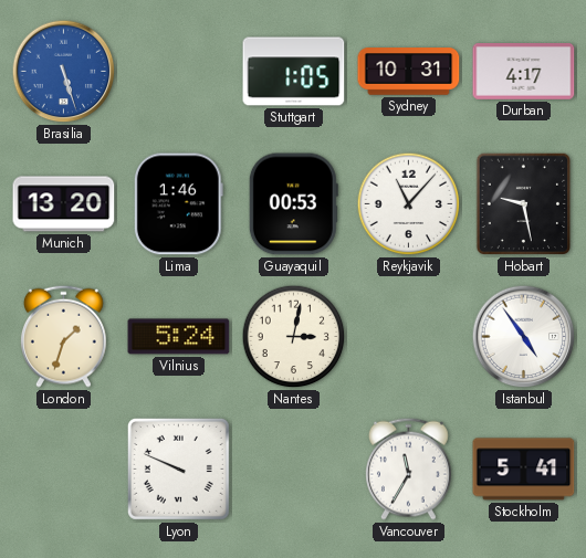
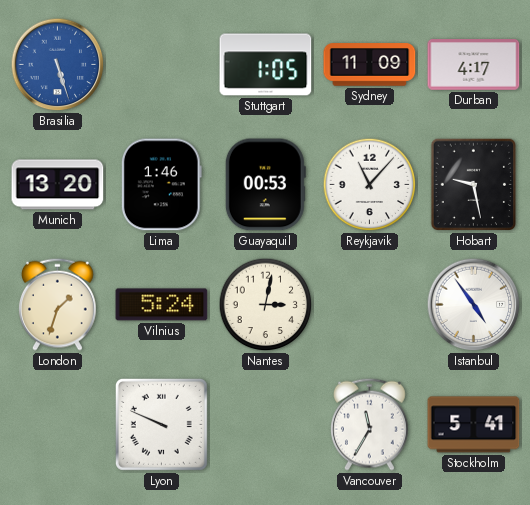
Sydney: 10:31 -> 11:09 (370, 65)
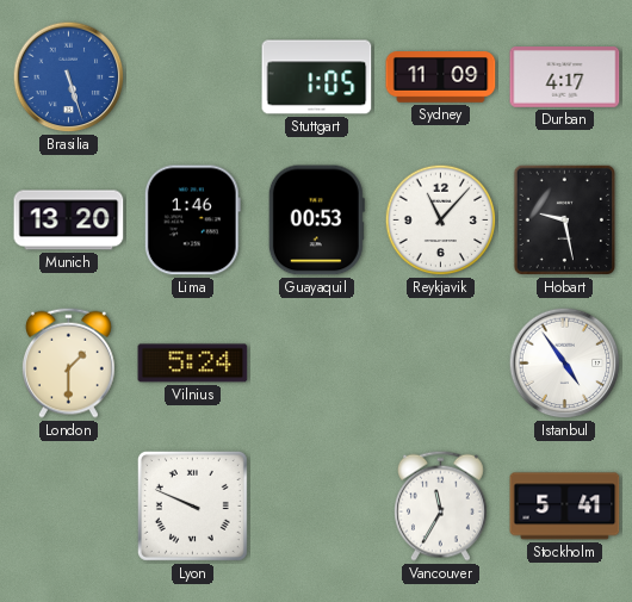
London: 1:33 -> 1:30 (68, 362)
Nantes: 3:02 -> none (266, 305)
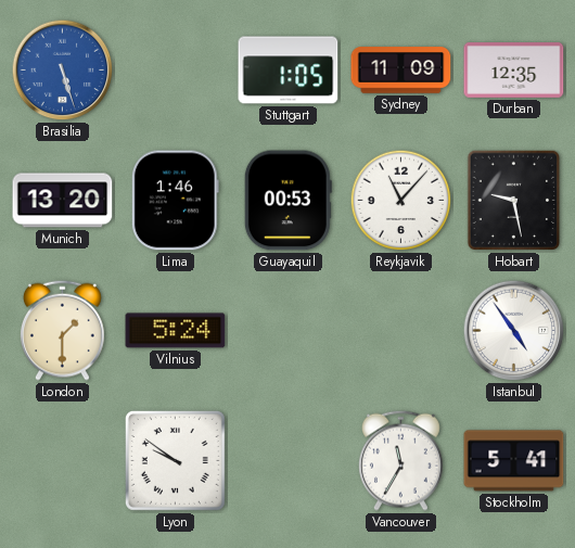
Durban: 4:17 -> 12:35 (514, 71)
Lyon: 9:49 -> 9:51 (175, 460)
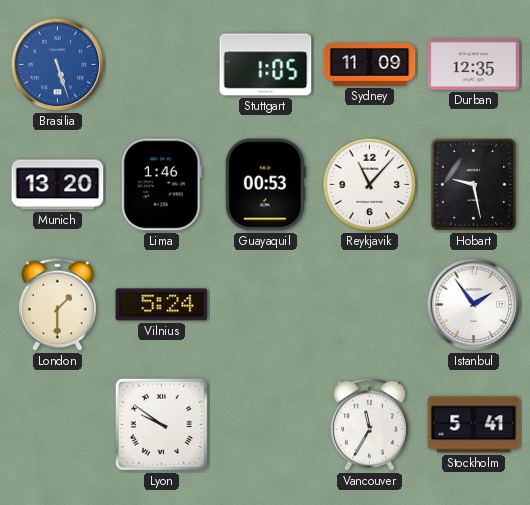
Istanbul: 4:54 -> 1:54 (474, 305)
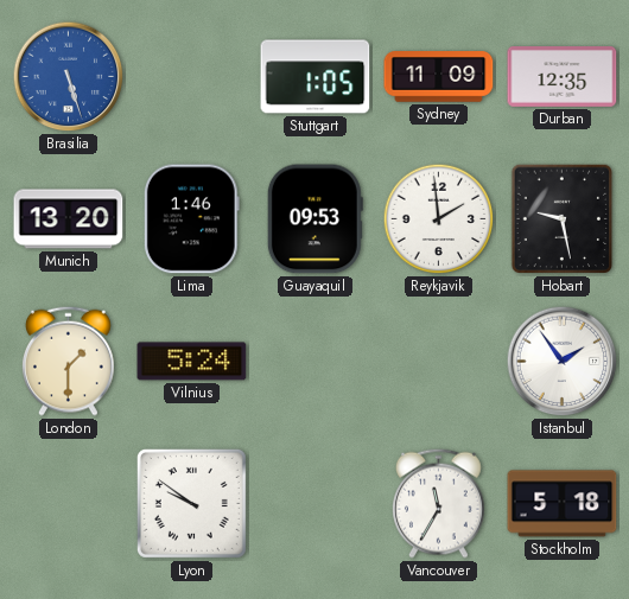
Guayaquil: 00:53 -> 09:53 (314, 219)
Reykjavik: 11:07 -> 1:59 (439, 219)
Stockholm: 5:41 -> 5:18 (563, 504)
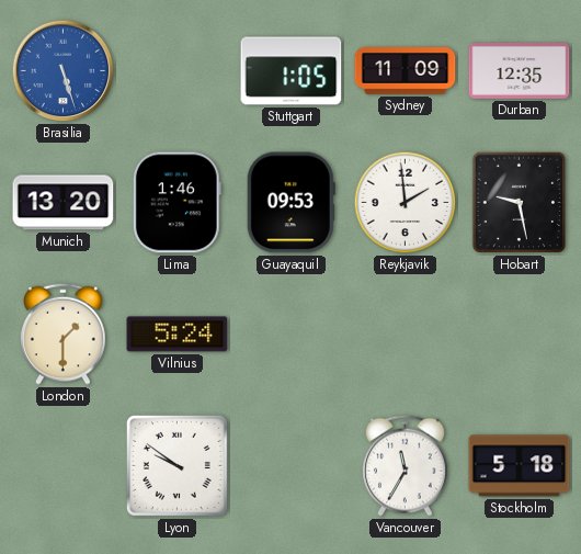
Istanbul: 1:54 -> none (563, 362)
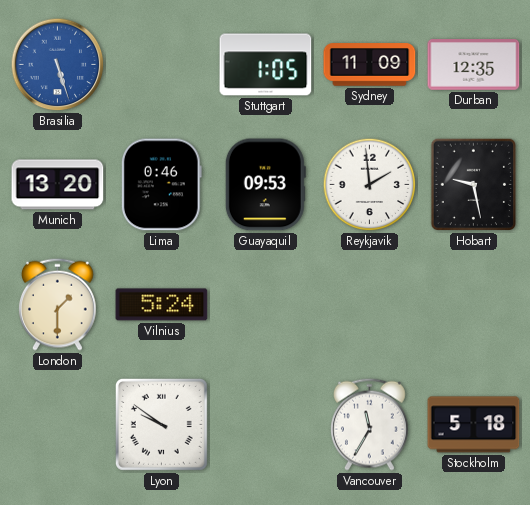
Lima: 1:46 -> 0:46 (161, 185)
